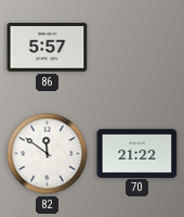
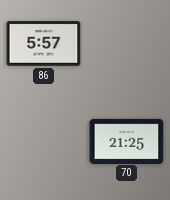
82: 11:51 -> none (48, 154)
70: 21:22 -> 21:25 (127, 141)
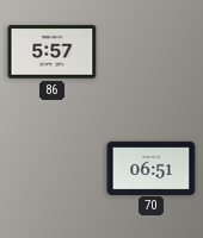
70: 21:25 -> 06:51 (152, 168)
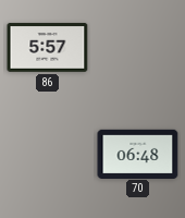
70: 06:51 -> 06:48 (138, 154)
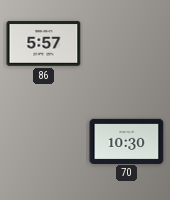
70: 06:48 -> 10:30 (127, 141)
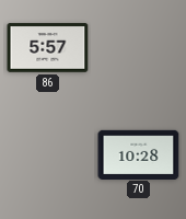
70: 10:30 -> 10:28 (139, 154)
